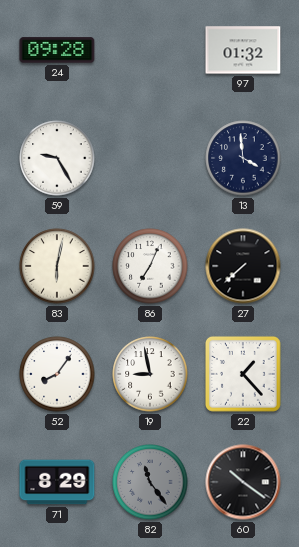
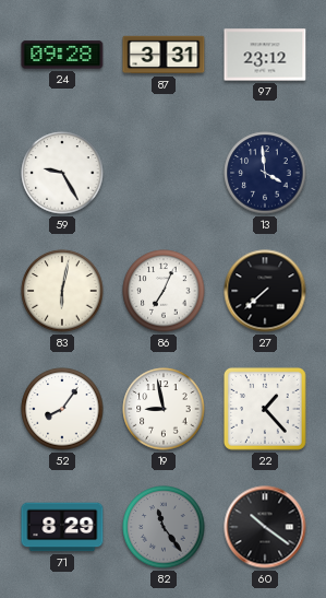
87: none -> 3:31 (164, 55)
97: 01:32 -> 23:12 (265, 55)
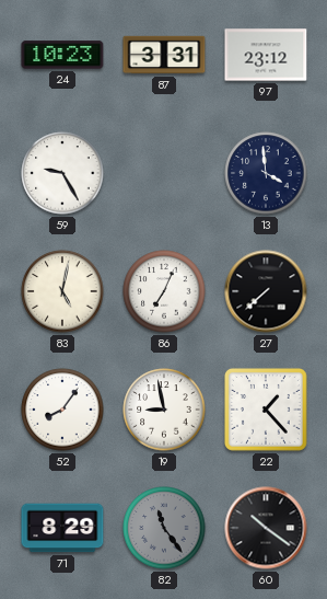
24: 09:28 -> 10:23 (62, 55)
83: 6:02 -> 5:02 (62, 291)
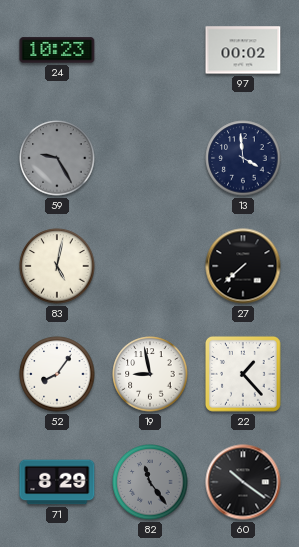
87: 3:31 -> none (164, 55)
97: 23:12 -> 00:02 (243, 50)
59 dial: white -> grey (57, 158)
86: 7:04 -> none (164, 291)
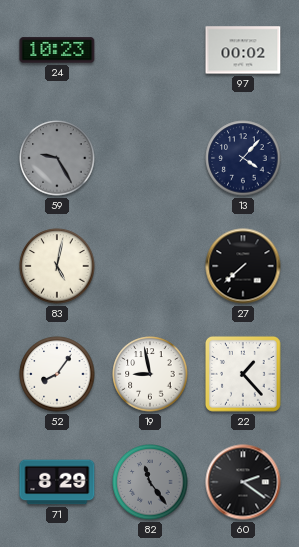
13: 3:59 -> 4:07 (243, 158)
60: 10:21 -> 2:21 (243, 482)
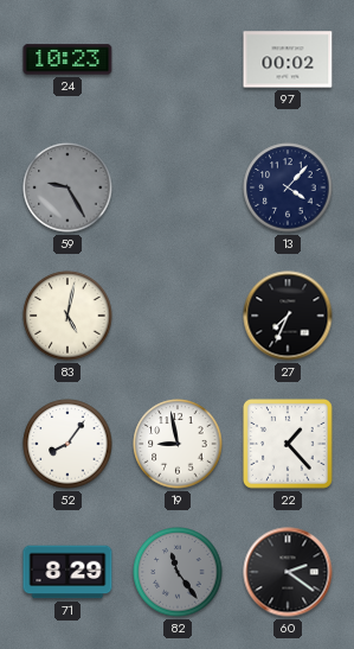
27: 7:38 -> 7:34 (288, 316)
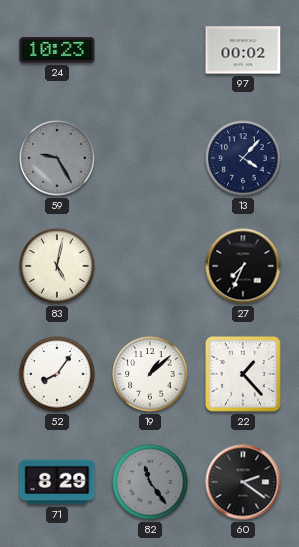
19: 8:58 -> 1:08 (150, 374)
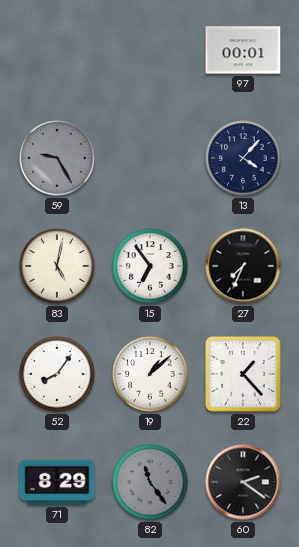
24: 10:23 -> none (57, 50)
97: 00:02 -> 00:01 (243, 50)
15: none -> 6:54 (150, 266)
